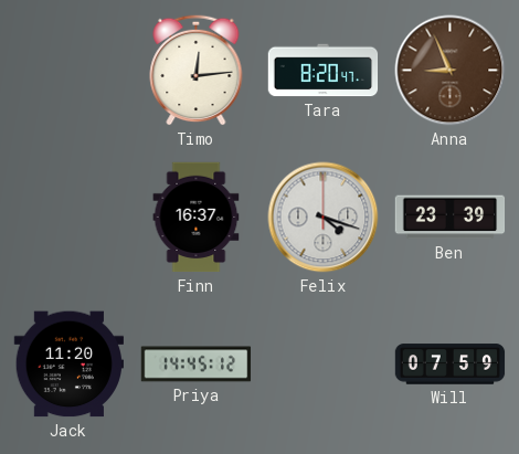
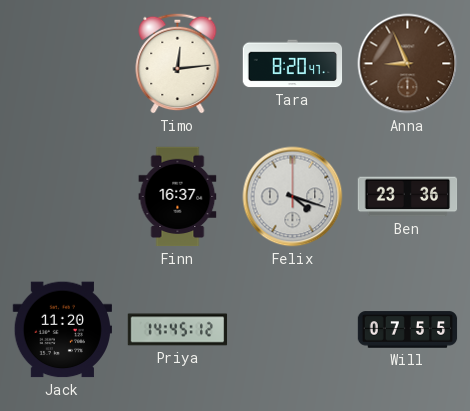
Ben: 23:39 -> 23:36 (408, 197)
Will: 07:59 -> 07:55 (408, 330)
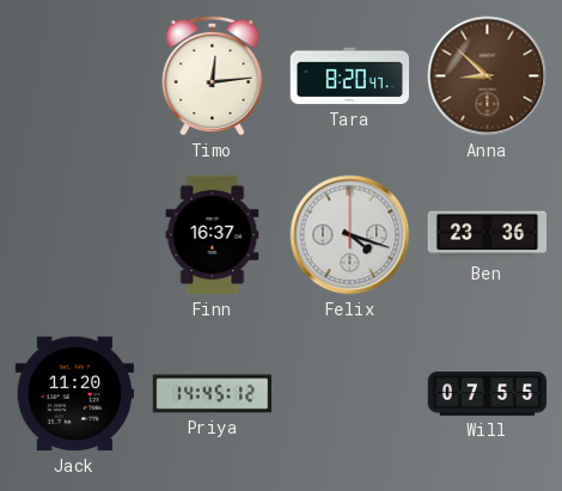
Anna: 8:56 -> 8:52 (488, 76)
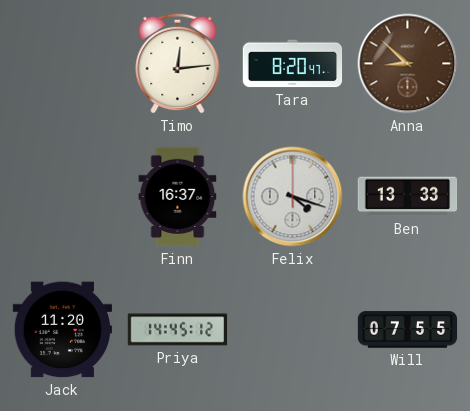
Ben: 23:36 -> 13:33 (408, 197)
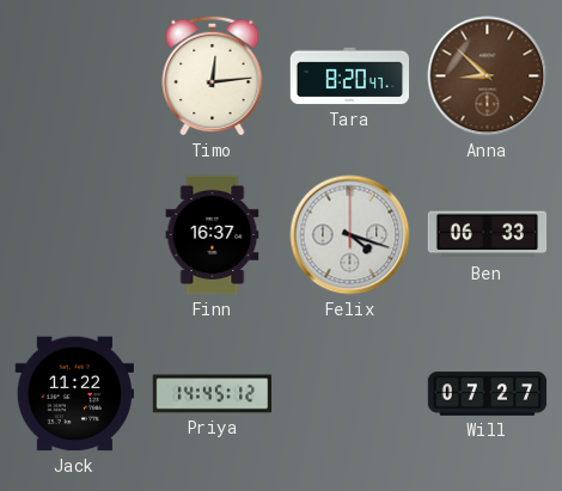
Ben: 13:33 -> 06:33 (488, 235)
Jack: 11:20 -> 11:22 (74, 394)
Will: 07:55 -> 07:27 (488, 394)
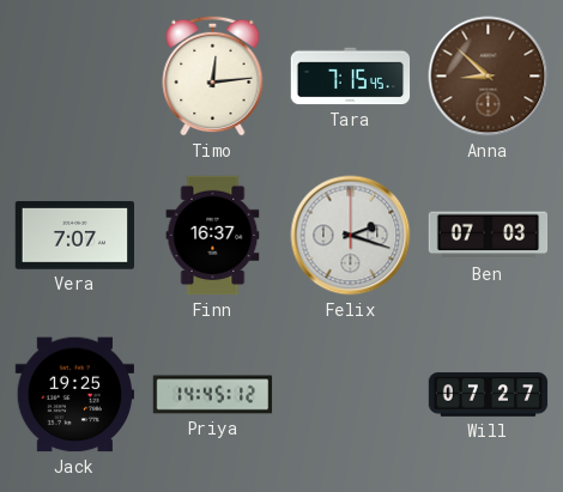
Tara: 8:20 -> 7:15 (351, 77)
Vera: none -> 7:07 (74, 236)
Felix: 4:18 -> 2:18 (351, 236)
Ben: 06:33 -> 07:03 (489, 236)
Jack: 11:22 -> 19:25 (74, 395)
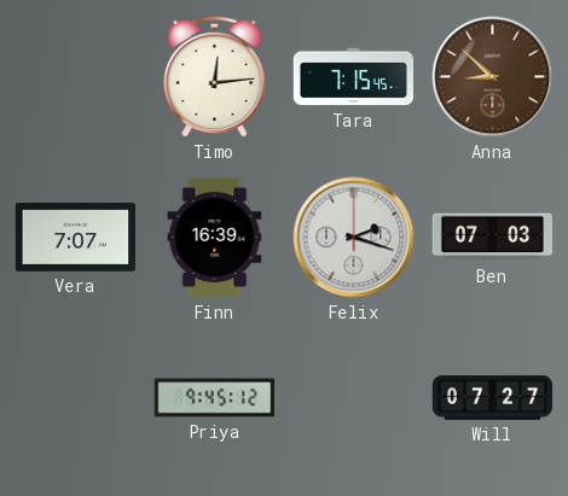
Finn: 16:37 -> 16:39 (215, 238)
Jack: 19:25 -> none (74, 395)
Priya: 14:45 -> 9:45 (215, 398)
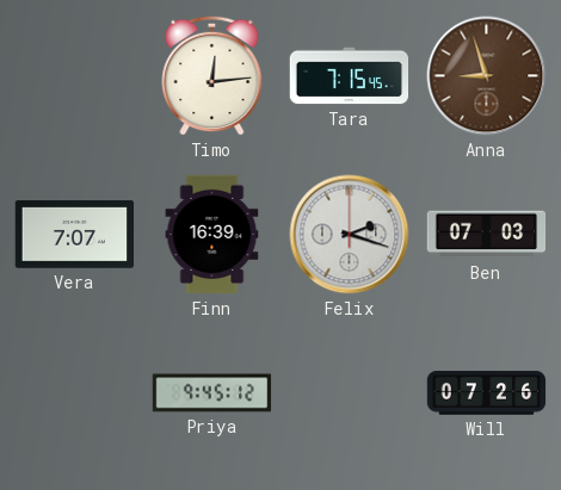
Anna: 8:52 -> 8:57 (487, 76)
Will: 07:27 -> 07:26 (487, 393)
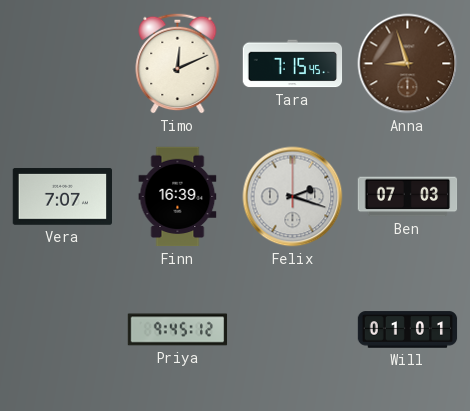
Timo: 12:14 -> 12:11 (178, 63)
Will: 07:26 -> 01:01 (408, 330)
